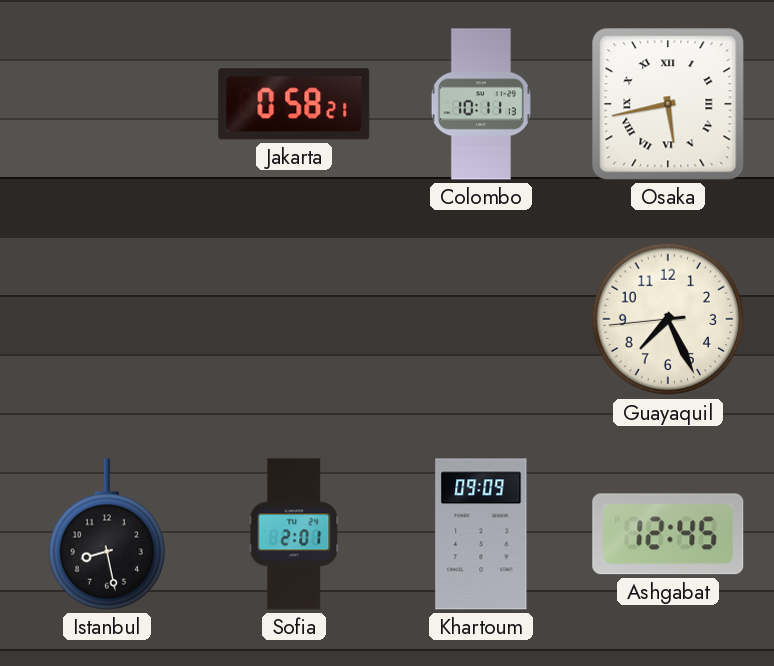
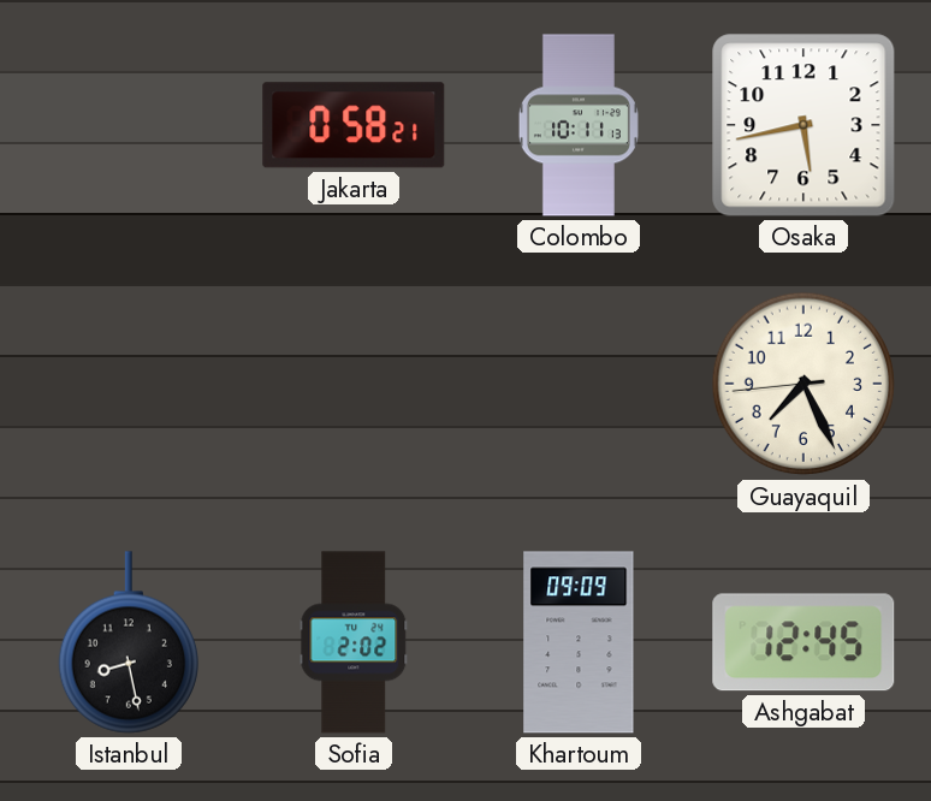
Osaka numerals: Roman -> Arabic (803, 125)
Sofia: 2:01 -> 2:02 (354, 642)
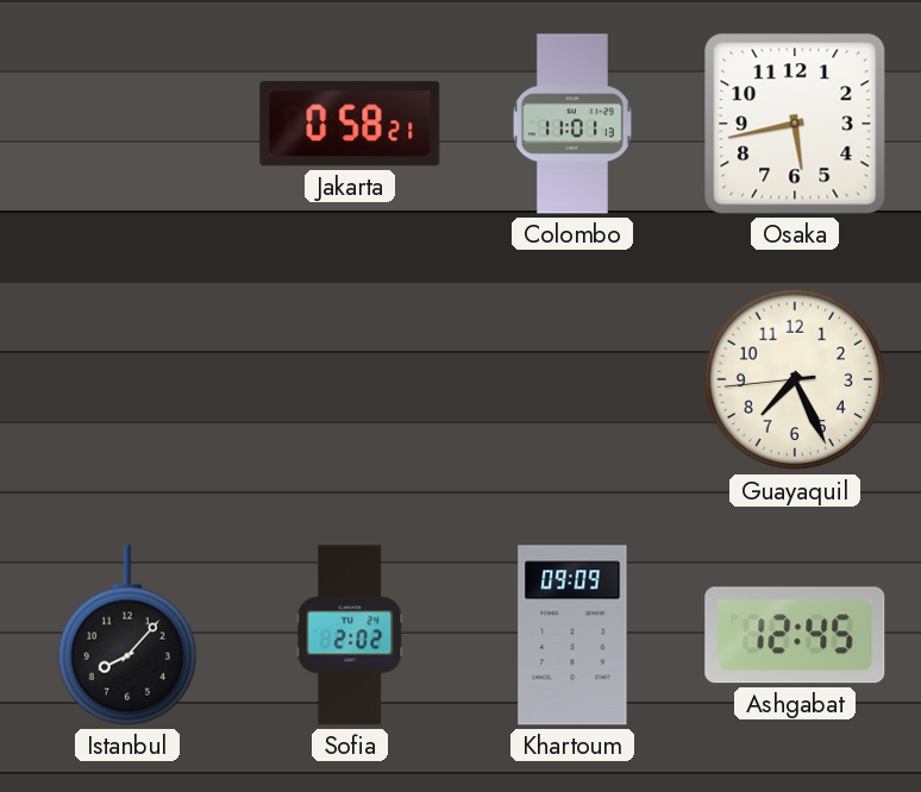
Colombo: 10:11 -> 11:01 (572, 124)
Istanbul: 8:28 -> 8:07 (126, 635)
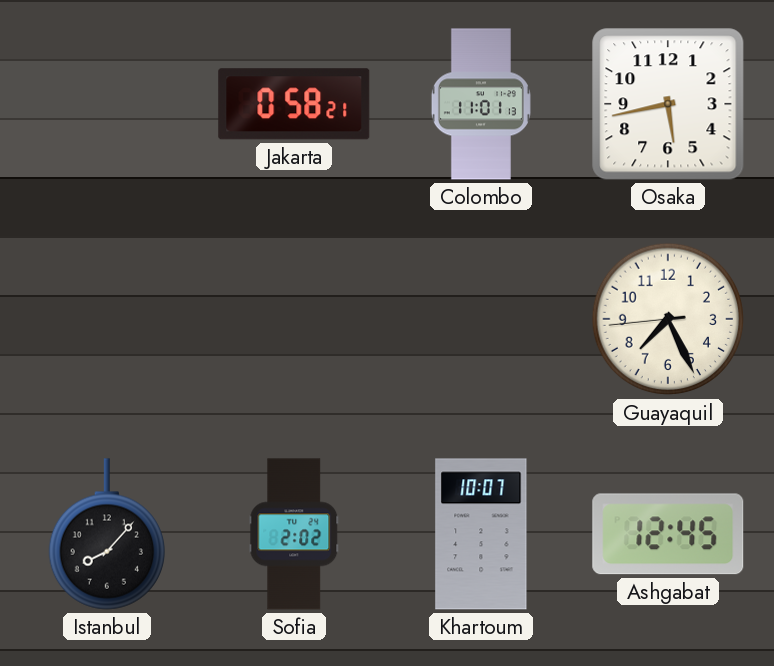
Khartoum: 09:09 -> 10:07 (481, 534)
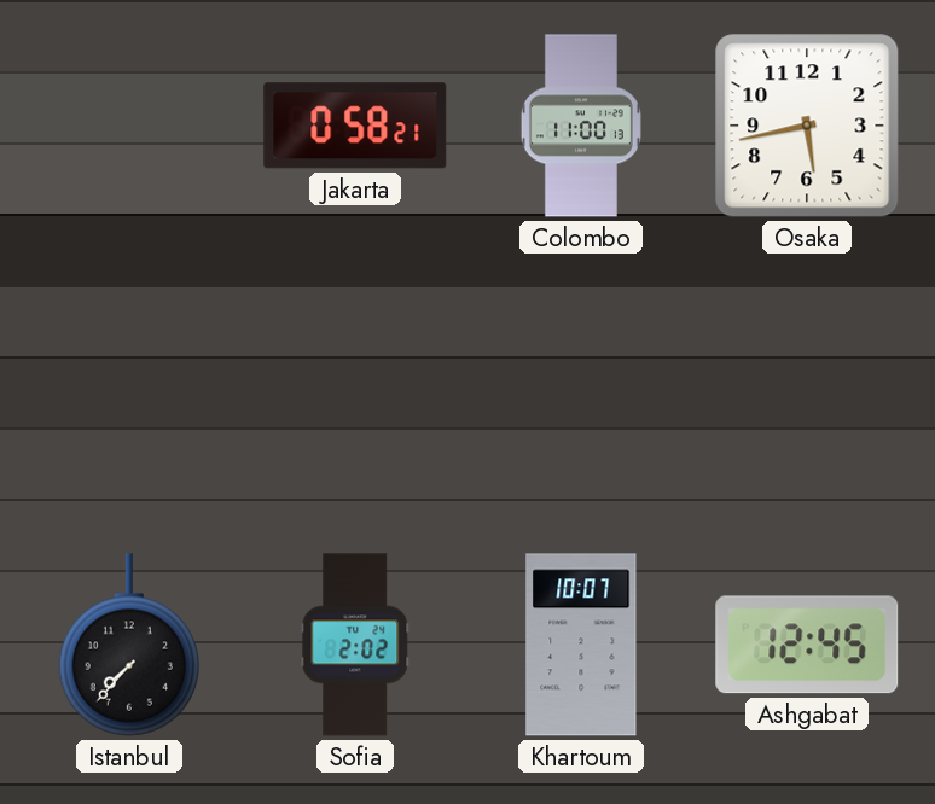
Colombo: 11:01 -> 11:00 (581, 126)
Guayaquil: 7:25 -> none (668, 319)
Istanbul: 8:07 -> 7:37 (128, 645)
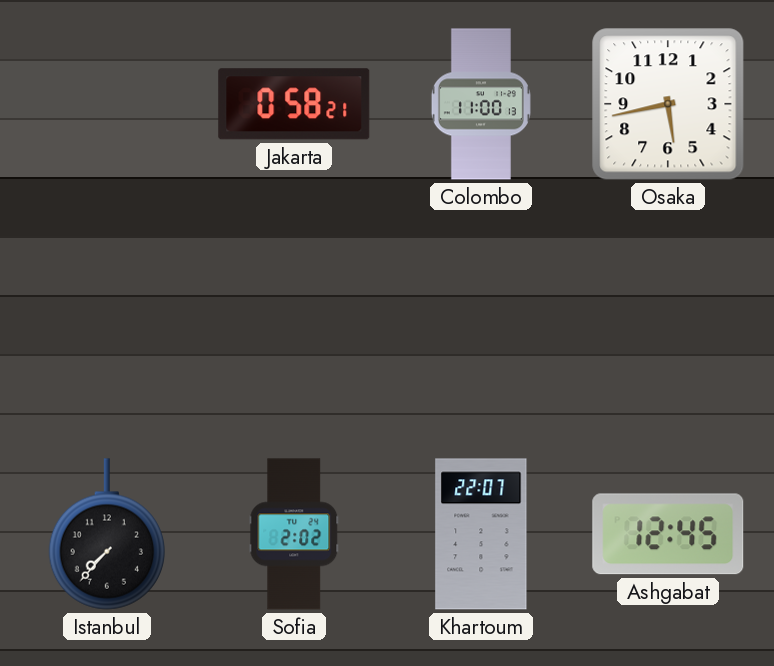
Khartoum: 10:07 -> 22:07 (481, 534)
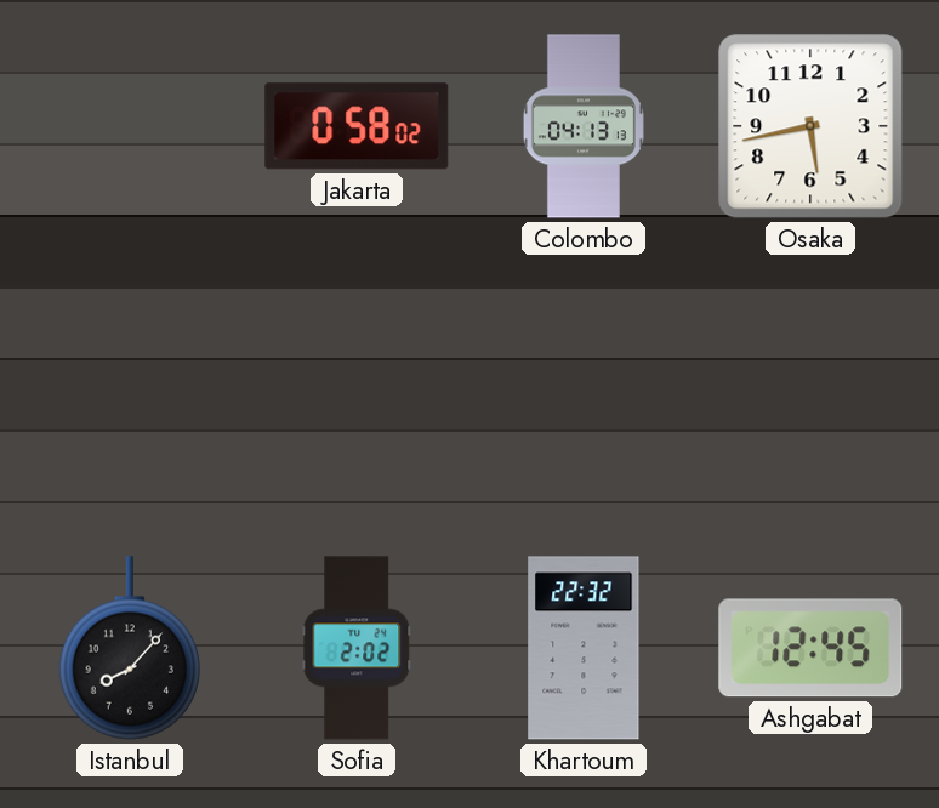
Jakarta: 0:58:21 -> 0:58:02 (357, 126)
Colombo: 11:00 -> 04:13 (584, 126)
Istanbul: 7:37 -> 8:07 (129, 648)
Khartoum: 22:07 -> 22:32 (584, 648)
